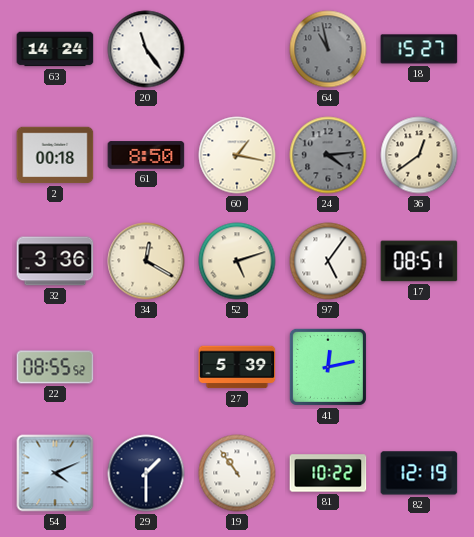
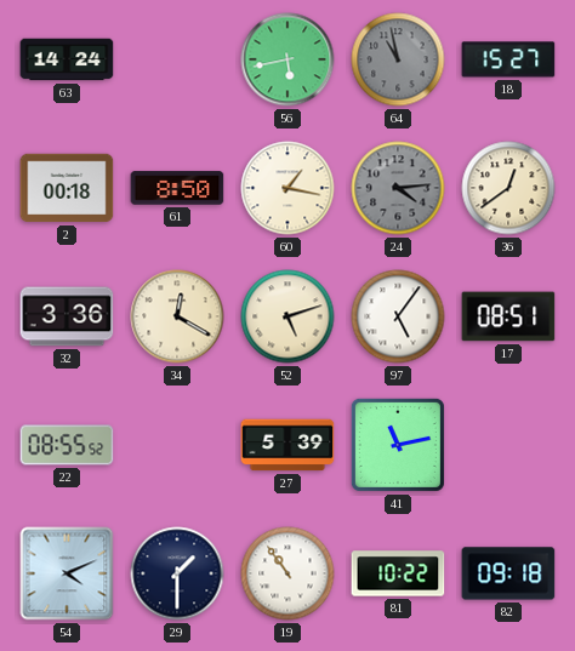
20: 11:24 -> none (146, 49)
56: none -> 5:43 (287, 59)
41: 12:13 -> 11:13 (398, 445)
82: 12:19 -> 09:18 (508, 573)
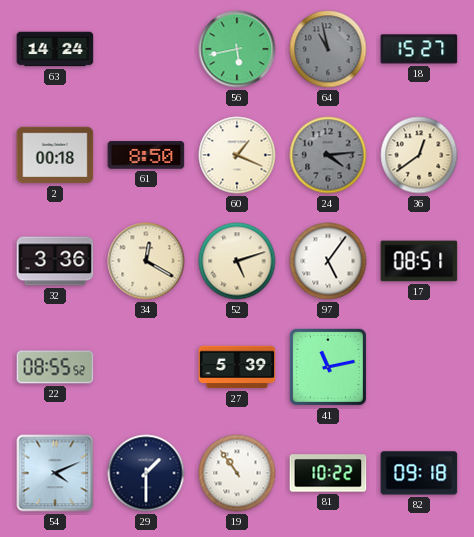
60: 1:17 -> 1:19 (237, 155)
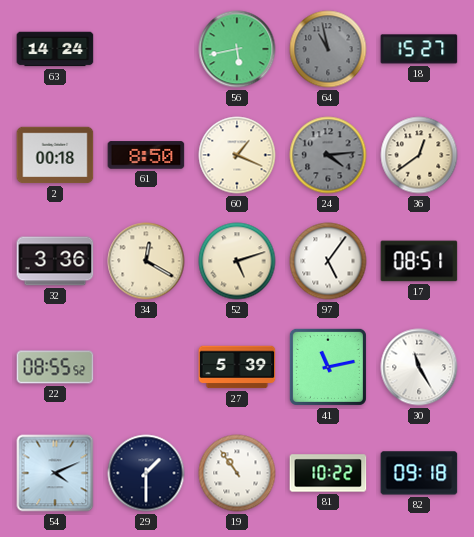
30: none -> 11:25 (419, 367)
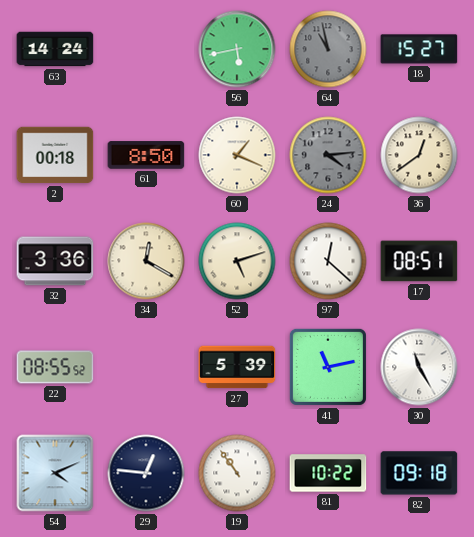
97: 5:06 -> 12:22 (328, 261)
29: 1:30 -> 12:46 (146, 473)
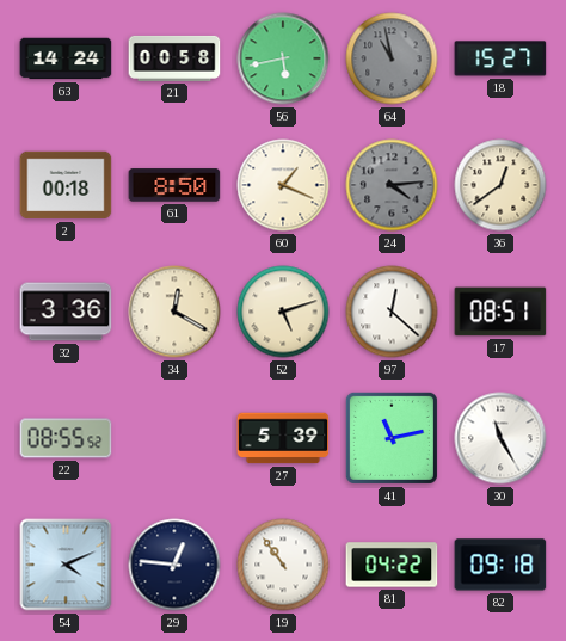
21: none -> 00:58 (174, 58)
81: 10:22 -> 04:22 (392, 565)
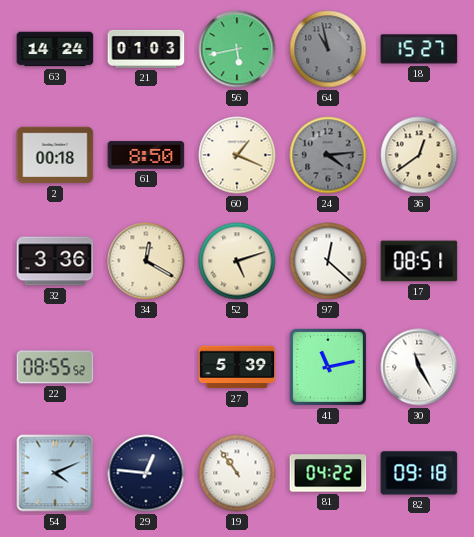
21: 00:58 -> 01:03 (146, 49)
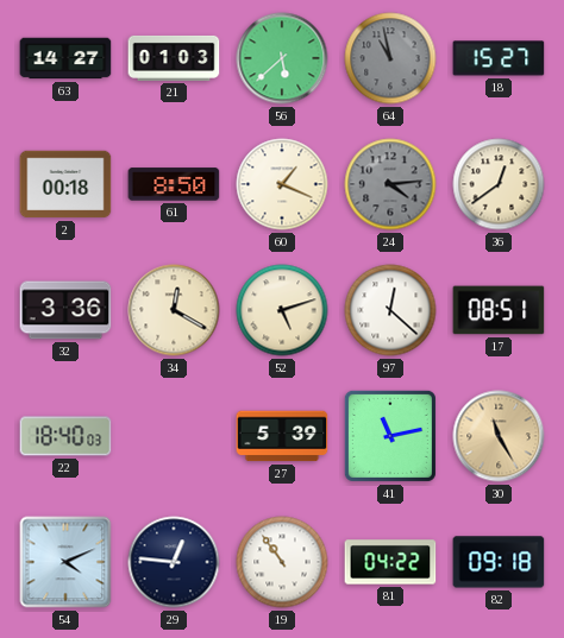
63: 14:24 -> 14:27 (65, 58)
56: 5:43 -> 5:38 (282, 58)
22: 08:55 -> 18:40 (65, 436)
30 dial: white -> champagne (499, 436)
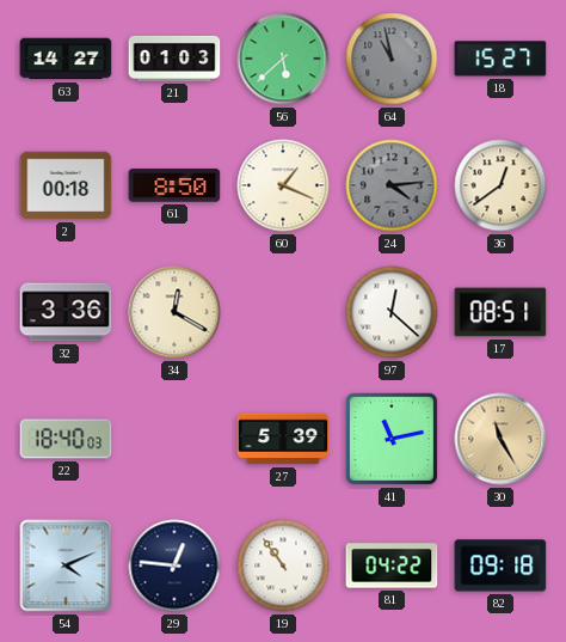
52: 5:12 -> none (282, 310)
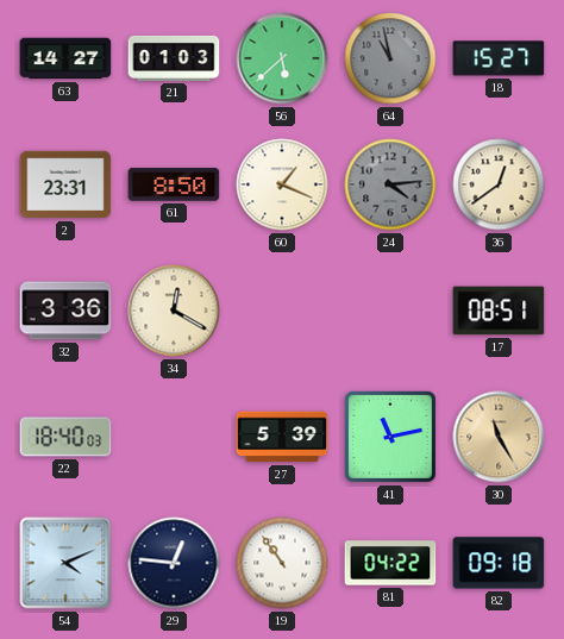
2: 00:18 -> 23:31 (65, 184)
97: 12:22 -> none (392, 312)
